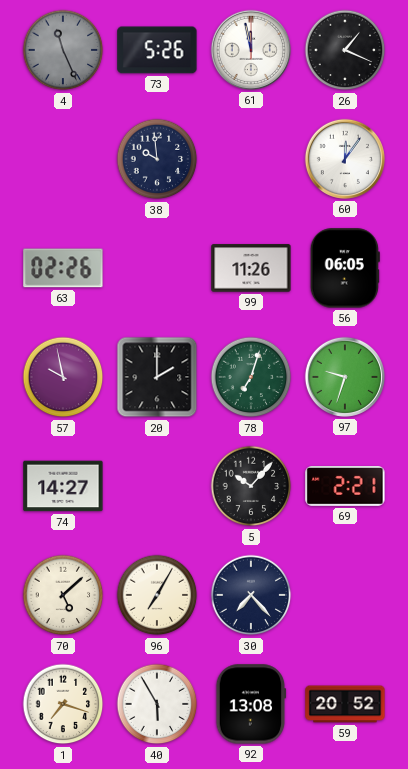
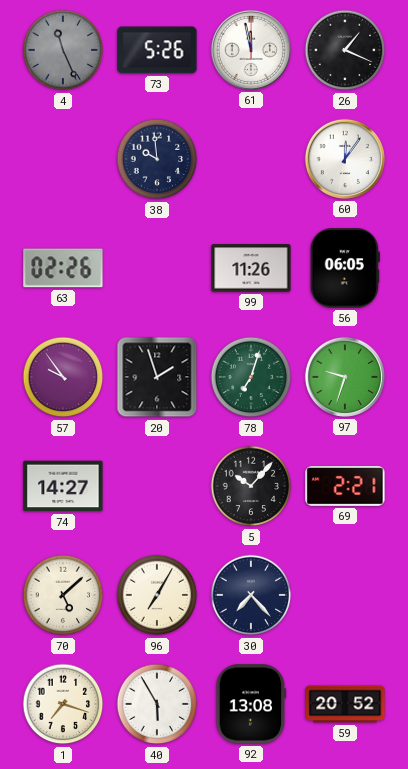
57: 9:58 -> 9:54 (63, 377)
20: 2:00 -> 1:57 (157, 377)
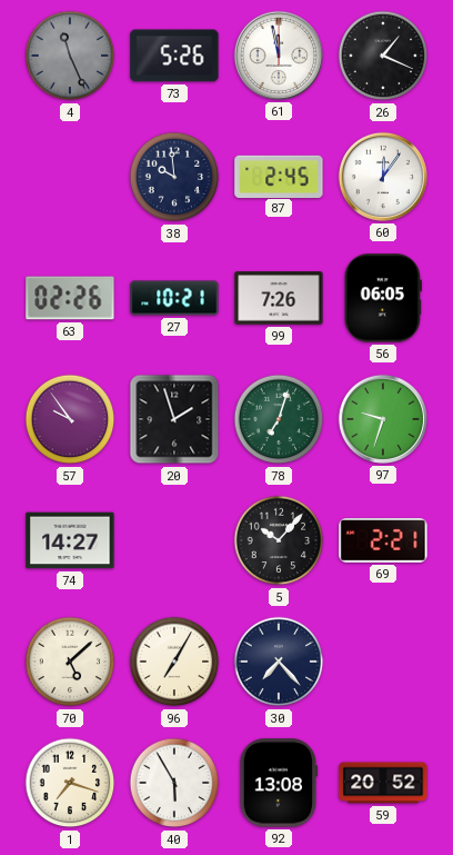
87: none -> 2:45 (279, 176)
27: none -> 10:21 (174, 298)
99: 11:26 -> 7:26 (279, 298)
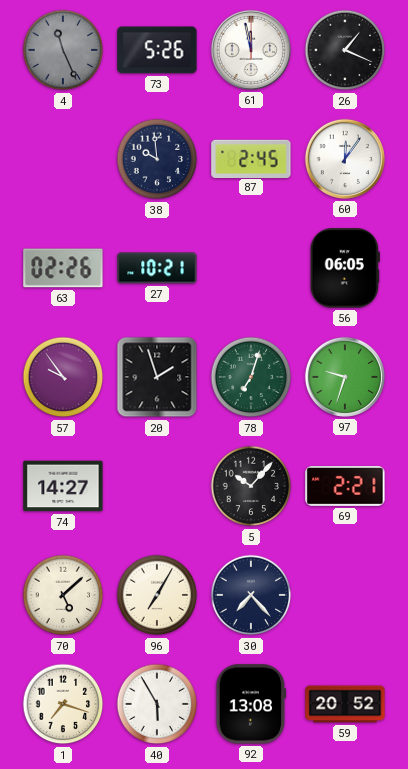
99: 7:26 -> none (279, 298)
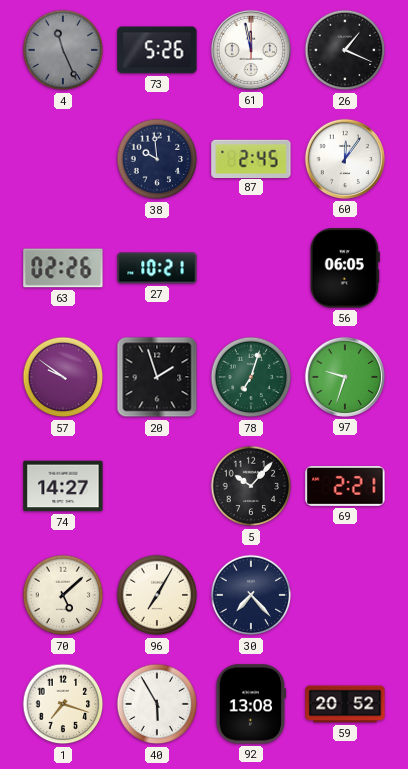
57: 9:54 -> 9:51 (63, 377)
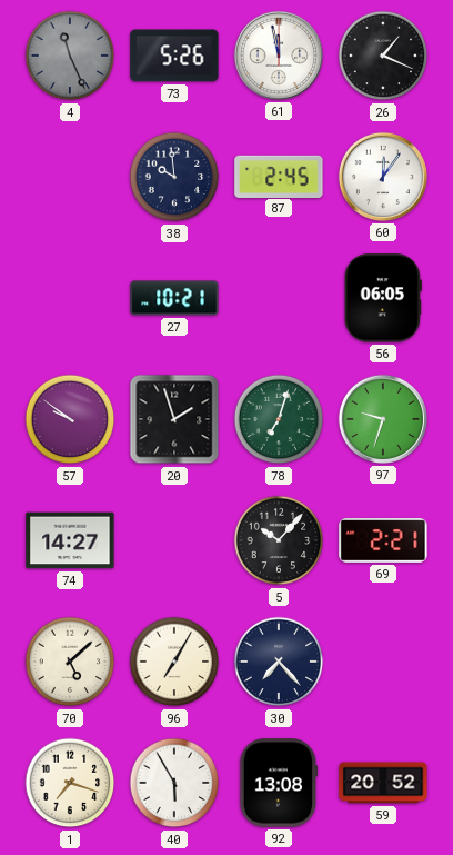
63: 02:26 -> none (63, 268)
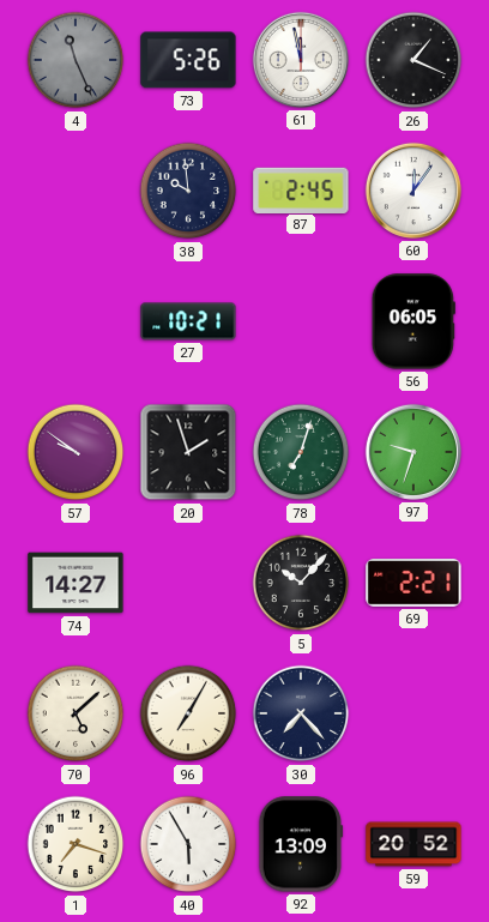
92: 13:08 -> 13:09 (301, 844)
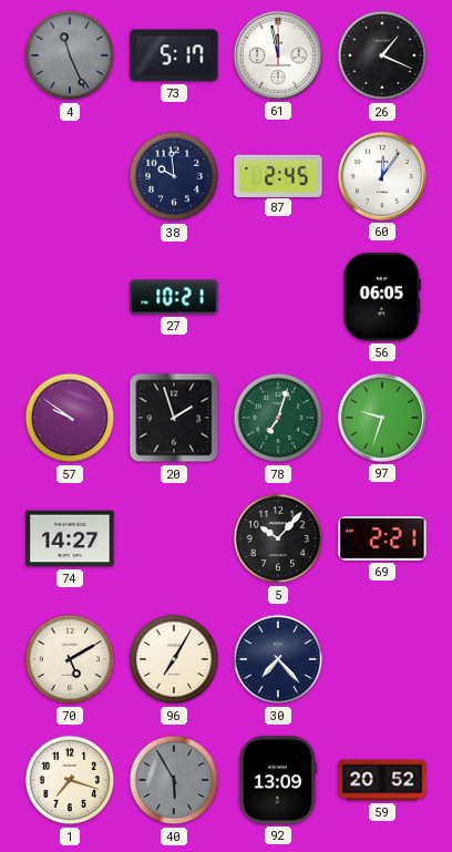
73: 5:26 -> 5:17 (174, 55)
70: 5:08 -> 5:10 (70, 659)
40 dial: white -> grey (174, 780)
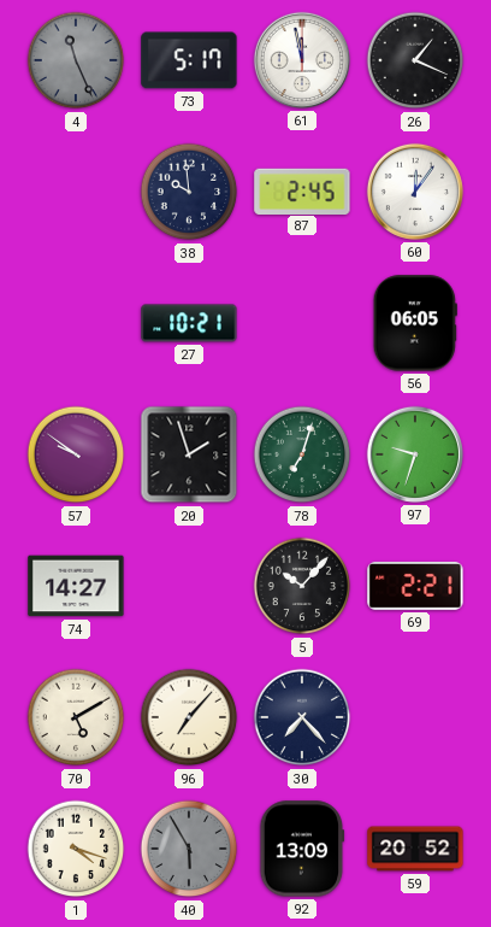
96: 7:05 -> 7:07 (189, 717)
1: 7:18 -> 4:18 (76, 849)
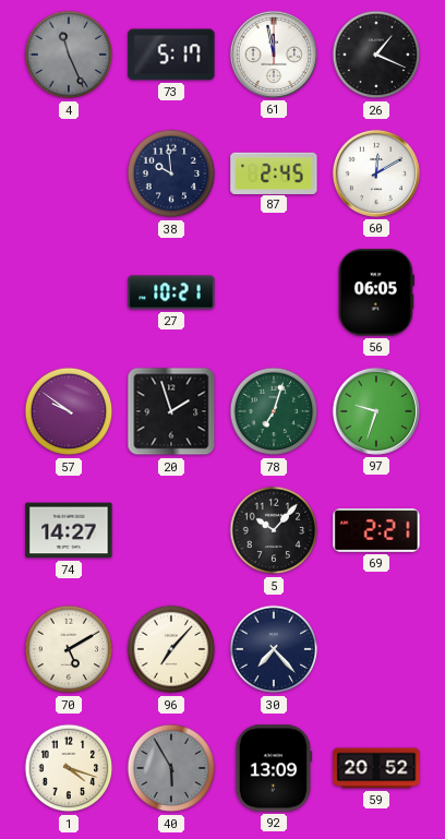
60: 12:06 -> 12:10 (376, 173)
